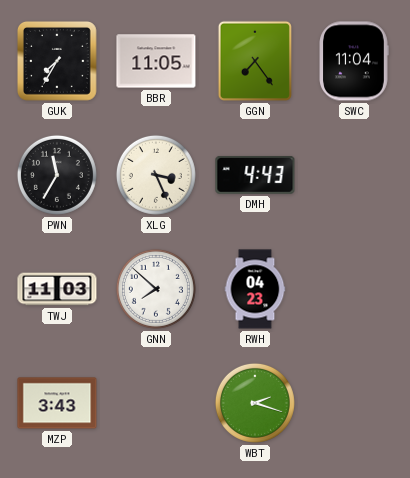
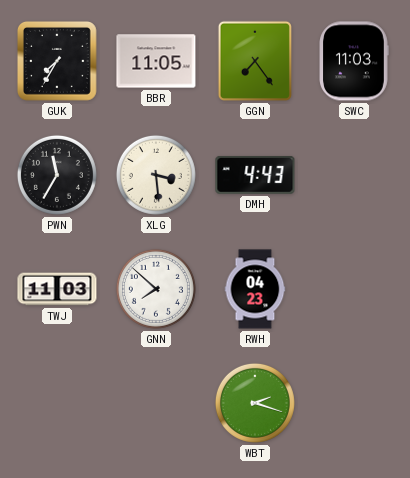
SWC: 11:04 -> 11:03 (354, 61)
XLG: 3:26 -> 3:29 (156, 175)
MZP: 3:43 -> none (57, 403)
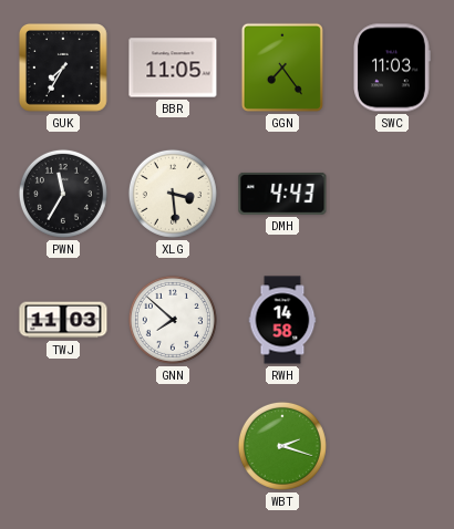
RWH: 04:23 -> 14:58 (282, 320)
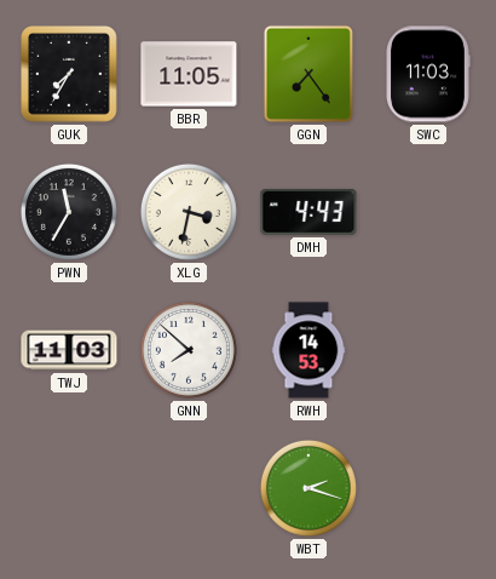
XLG: 3:29 -> 3:32 (189, 212)
RWH: 14:58 -> 14:53 (308, 350)
